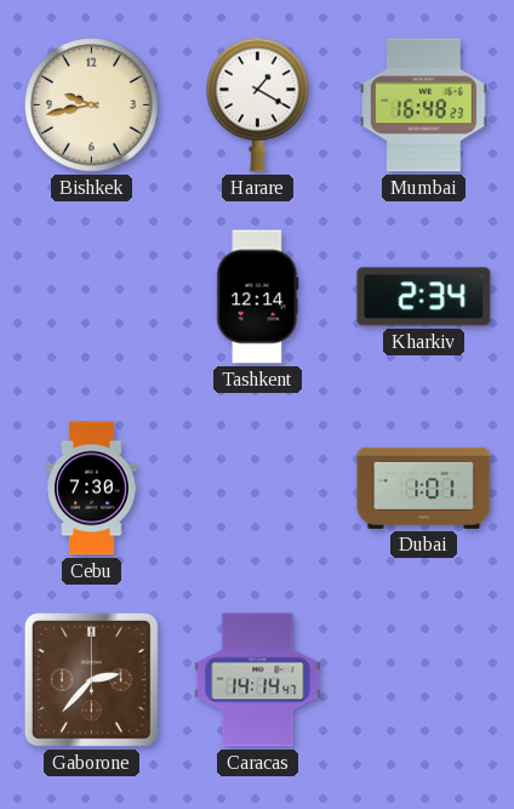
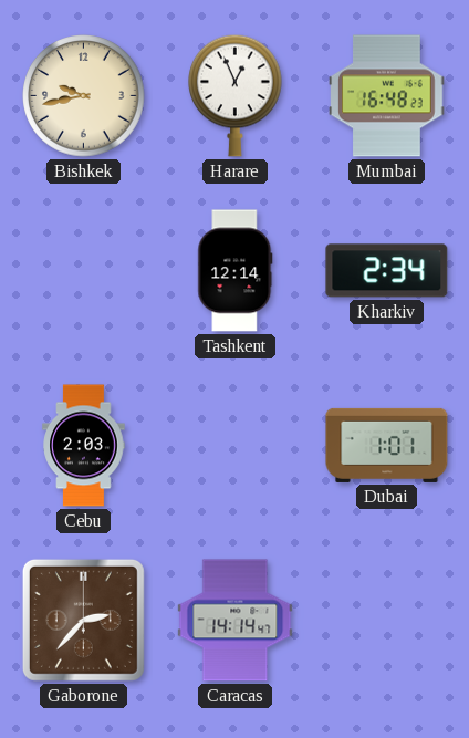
Harare: 1:20 -> 12:56 (236, 95)
Cebu: 7:30 -> 2:03 (84, 446)
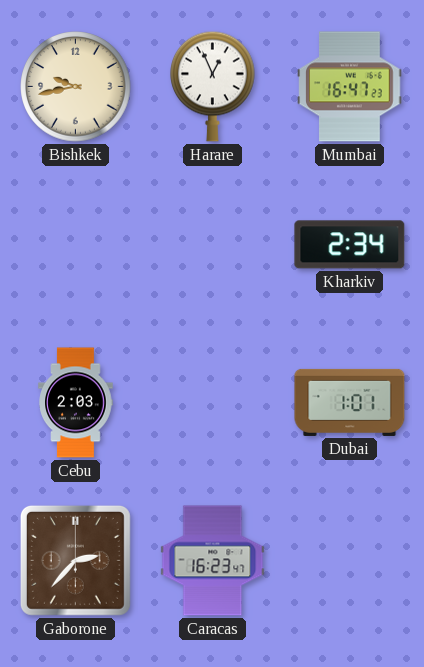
Mumbai: 16:48 -> 16:47 (350, 87)
Tashkent: 12:14 -> none (236, 271)
Caracas: 14:14 -> 16:23 (213, 561)
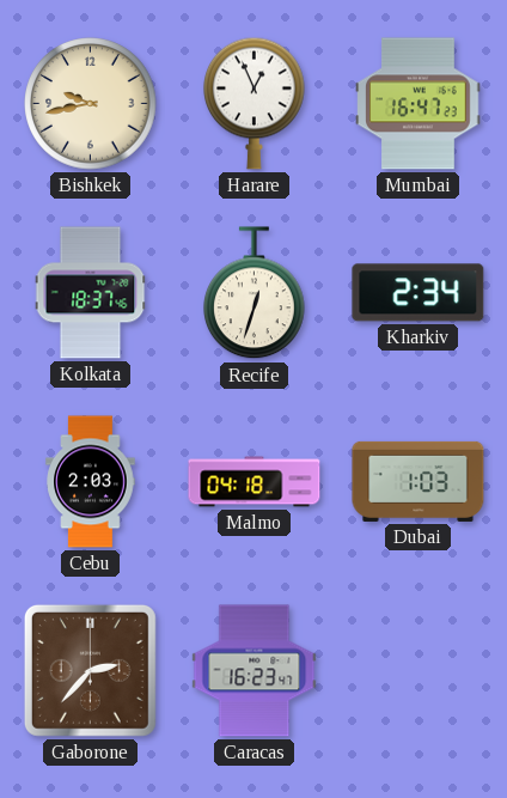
Kolkata: none -> 18:37 (91, 293)
Recife: none -> 12:33 (255, 293)
Malmo: none -> 04:18 (255, 482)
Dubai: 1:01 -> 1:03 (419, 481)
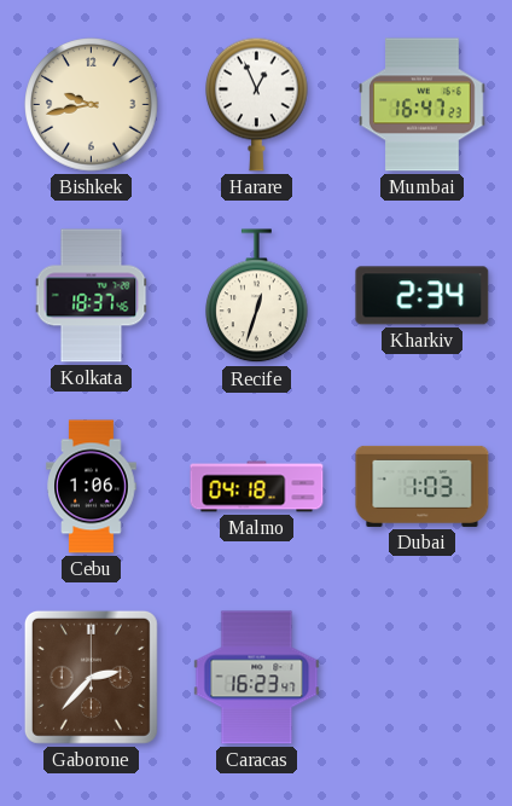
Cebu: 2:03 -> 1:06 (92, 487)
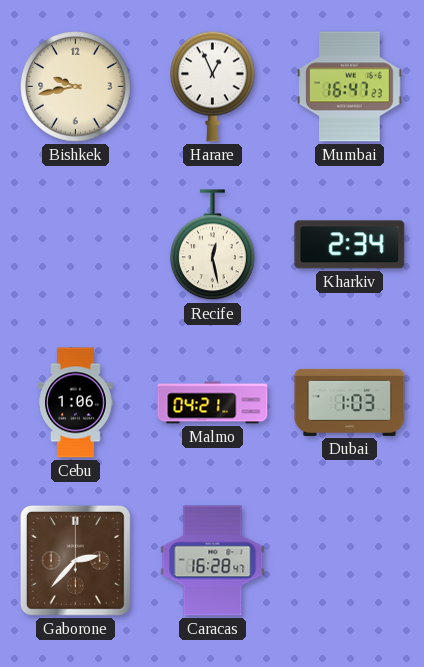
Kolkata: 18:37 -> none (92, 296)
Recife: 12:33 -> 12:28 (213, 245)
Malmo: 04:18 -> 04:21 (213, 403)
Caracas: 16:23 -> 16:28 (213, 561)
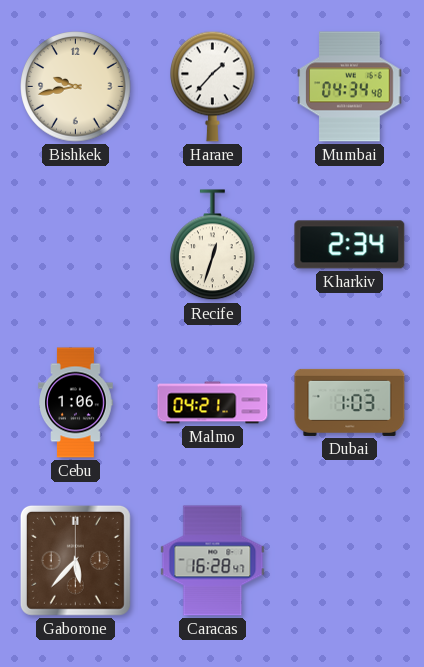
Harare: 12:56 -> 1:37 (213, 86)
Mumbai: 16:47 -> 04:34 (350, 87)
Recife: 12:28 -> 12:33 (213, 245)
Gaborone: 2:37 -> 5:37 (75, 560)
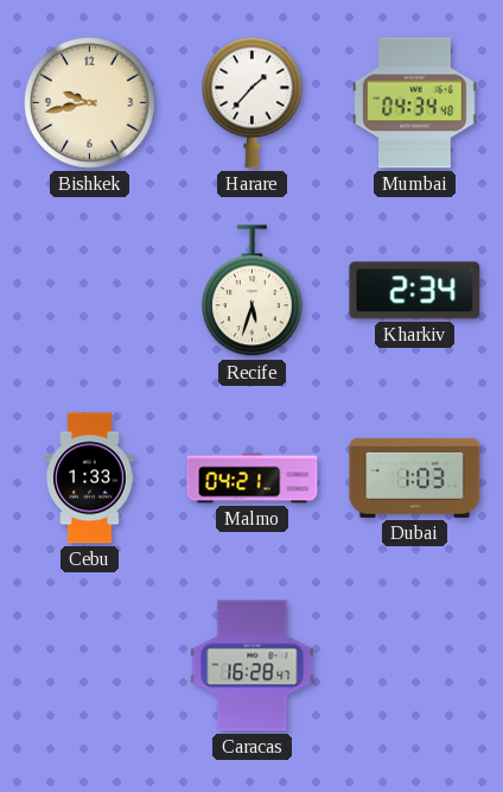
Recife: 12:33 -> 5:33 (253, 291)
Cebu: 1:06 -> 1:33 (90, 479)
Gaborone: 5:37 -> none (75, 560)
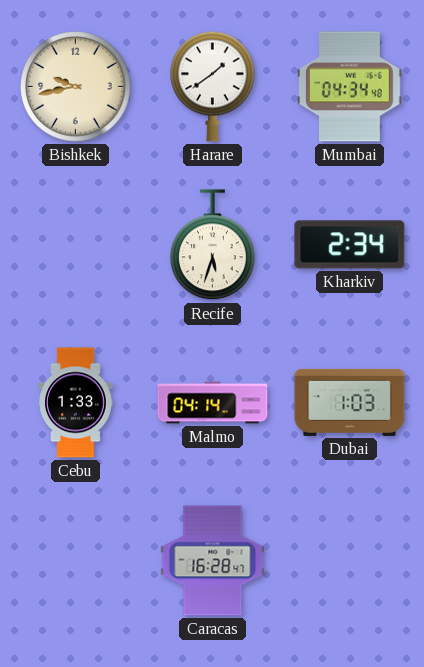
Harare: 1:37 -> 1:39 (213, 86)
Malmo: 04:21 -> 04:14 (213, 403)
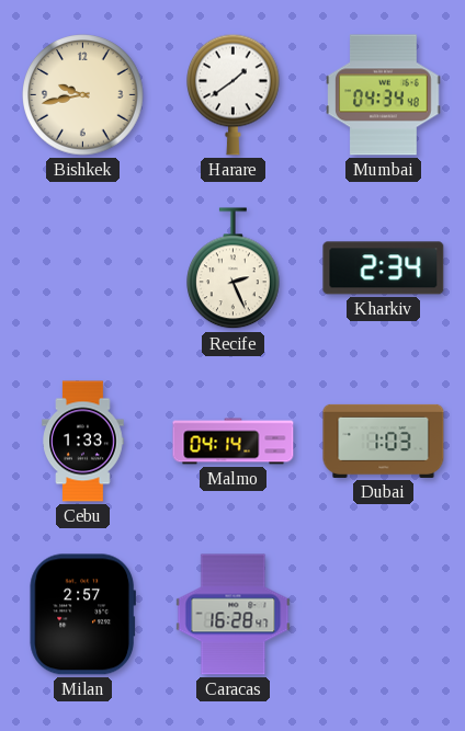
Recife: 5:33 -> 2:26 (234, 269)
Milan: none -> 2:57 (82, 615)
